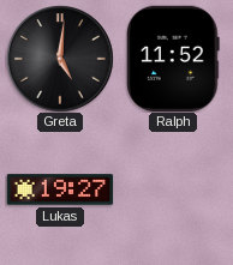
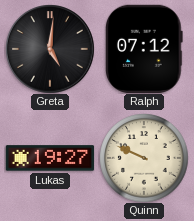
Ralph: 11:52 -> 07:12 (144, 48)
Quinn: none -> 9:49 (144, 158)
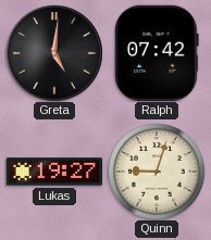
Ralph: 07:12 -> 07:42 (157, 52)
Quinn: 9:49 -> 9:03 (157, 172)
